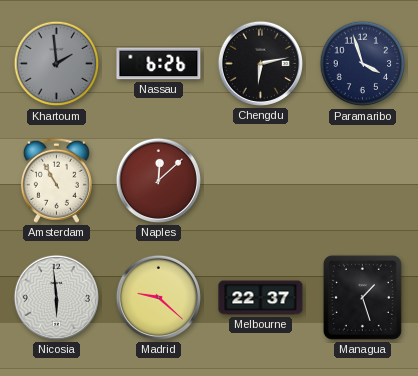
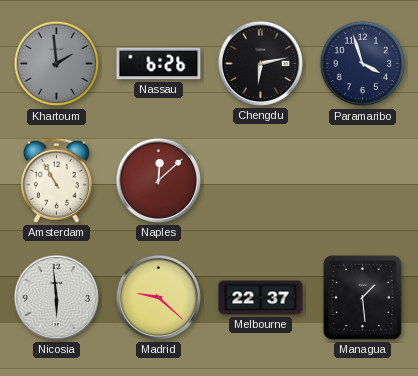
Managua: 1:27 -> 1:29 (362, 297)
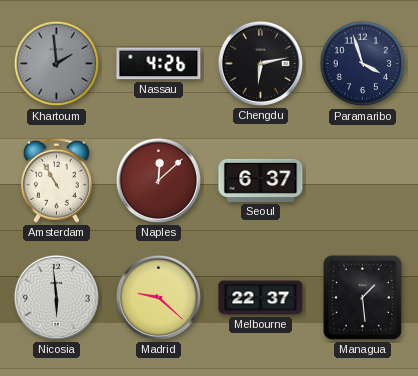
Nassau: 6:26 -> 4:26 (159, 64)
Seoul: none -> 6:37 (261, 180)
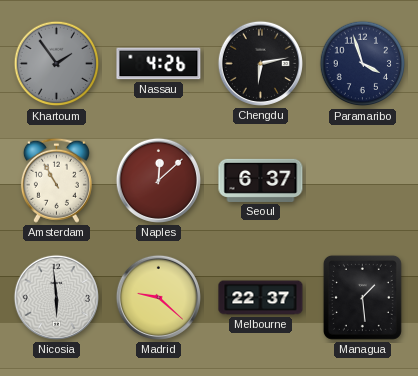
Khartoum: 1:59 -> 1:54 (57, 64)
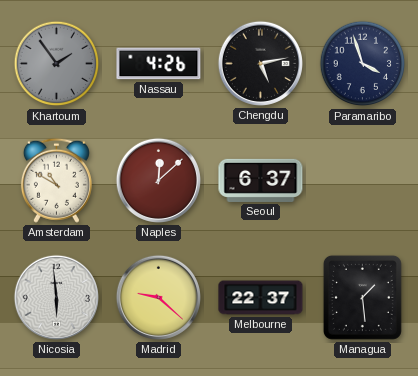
Chengdu: 6:13 -> 5:13 (260, 63)
Amsterdam: 10:55 -> 10:50 (56, 180)
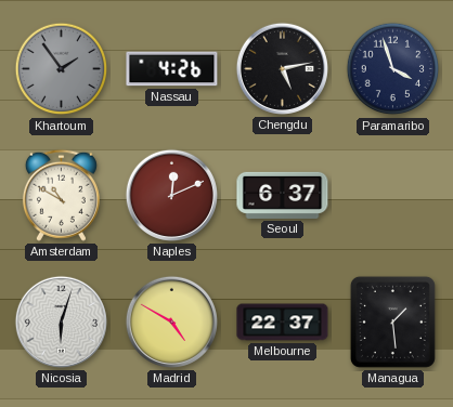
Naples: 12:08 -> 12:11 (171, 195)
Nicosia: 5:59 -> 6:03 (61, 321)
Madrid: 9:22 -> 4:50 (171, 321)
